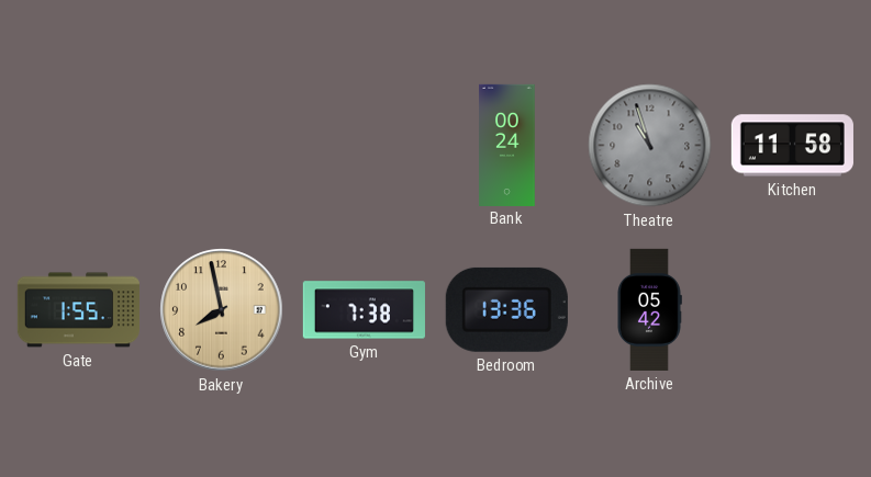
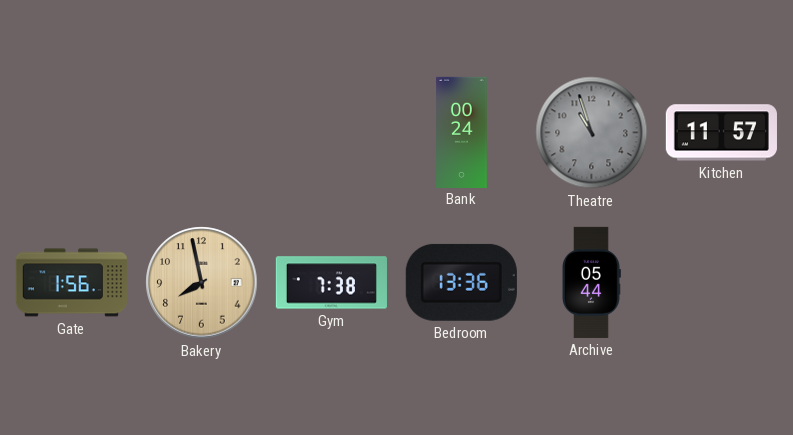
Kitchen: 11:58 -> 11:57 (721, 133)
Gate: 1:55 -> 1:56 (71, 283)
Archive: 05:42 -> 05:44 (592, 282)
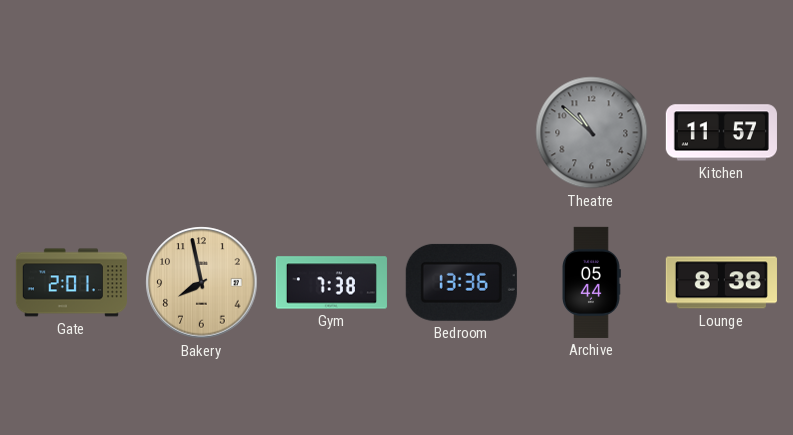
Bank: 00:24 -> none (462, 132)
Theatre: 10:57 -> 10:52 (592, 133)
Gate: 1:56 -> 2:01 (71, 283)
Lounge: none -> 8:38 (721, 283)
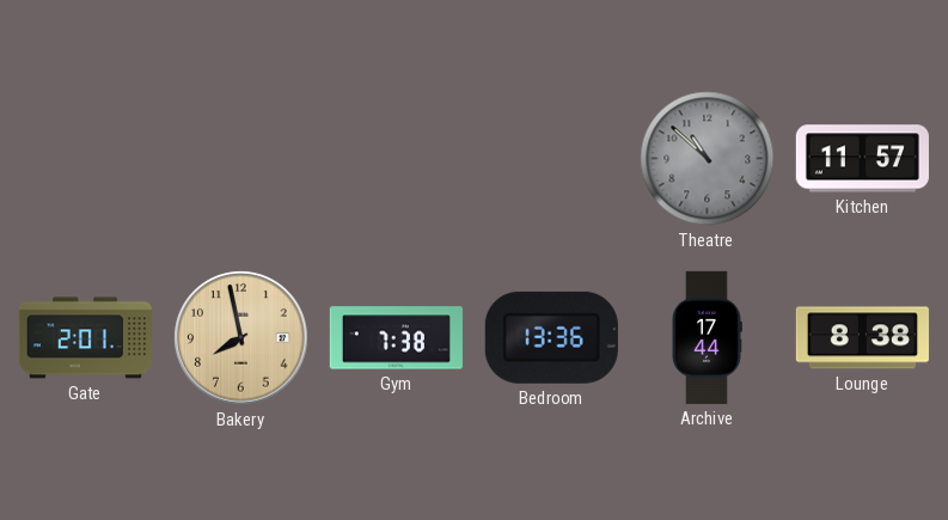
Archive: 05:44 -> 17:44 (708, 337)
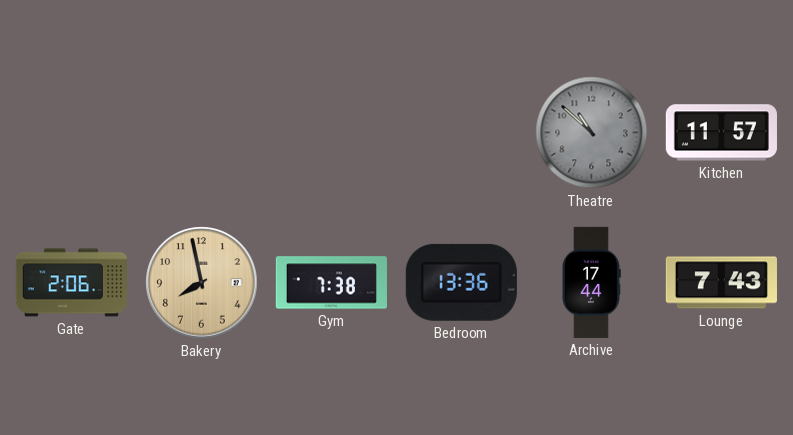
Gate: 2:01 -> 2:06 (71, 283)
Lounge: 8:38 -> 7:43 (721, 283)
